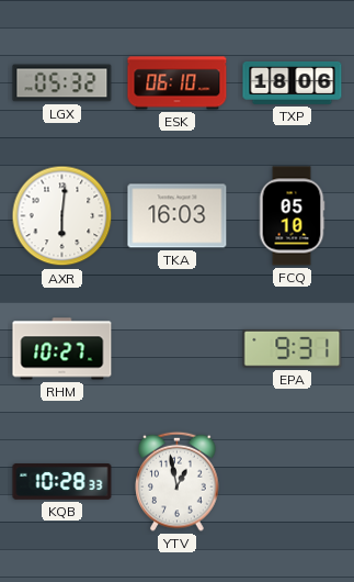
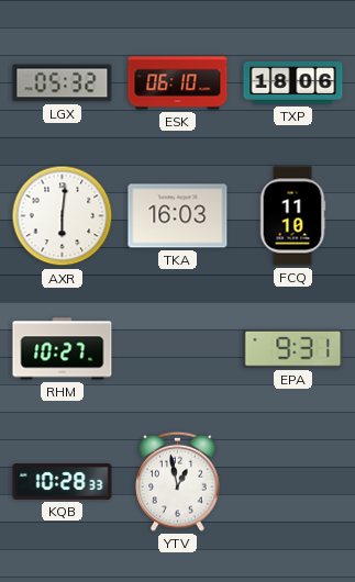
FCQ: 05:10 -> 11:10 (292, 216)
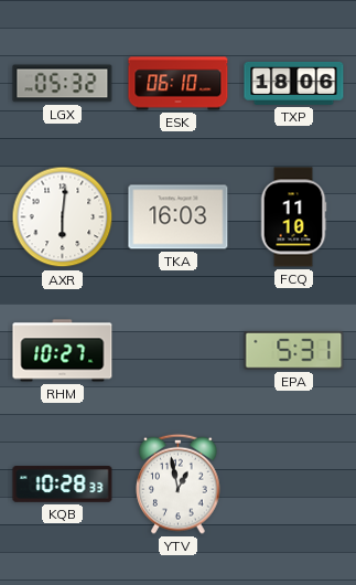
EPA: 9:31 -> 5:31 (294, 350)
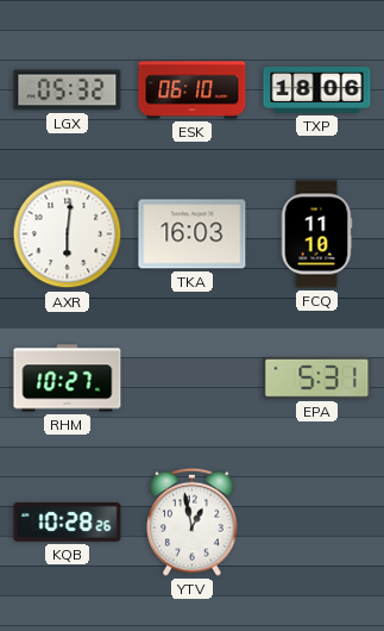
KQB: 10:28:33 -> 10:28:26 (68, 523)
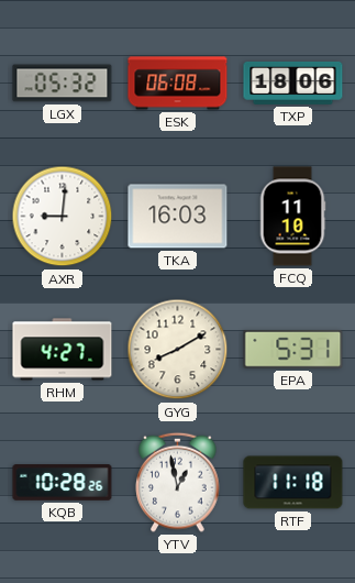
ESK: 06:10 -> 06:08 (178, 84)
AXR: 6:01 -> 9:01 (63, 217)
RHM: 10:27 -> 4:27 (63, 350)
GYG: none -> 8:10 (178, 350)
RTF: none -> 11:18 (293, 483)
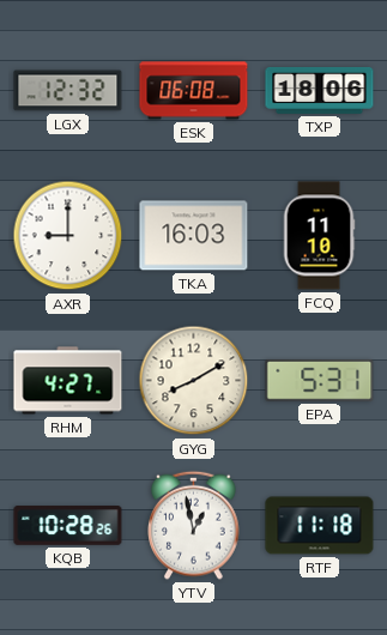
LGX: 05:32 -> 12:32 (68, 91)
AXR: 9:01 -> 9:00 (68, 236)
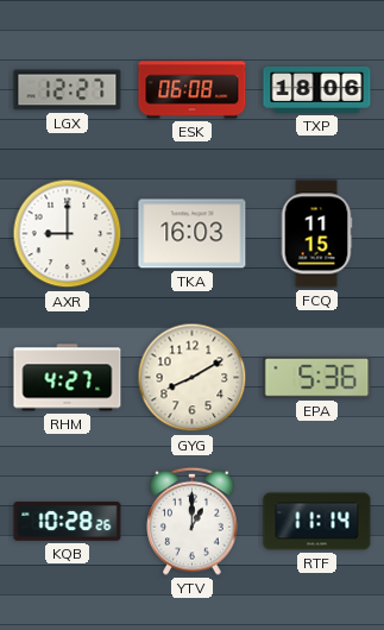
LGX: 12:32 -> 12:27 (68, 90)
FCQ: 11:10 -> 11:15 (316, 234)
EPA: 5:31 -> 5:36 (317, 377)
YTV: 12:58 -> 1:00 (193, 521)
RTF: 11:18 -> 11:14 (317, 522)
